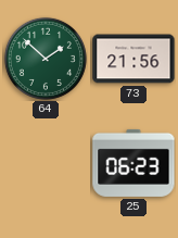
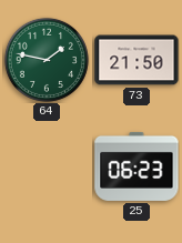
64: 1:52 -> 1:47 (47, 60)
73: 21:56 -> 21:50 (136, 60)
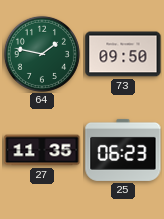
73: 21:50 -> 09:50 (123, 54)
27: none -> 11:35 (42, 150)
